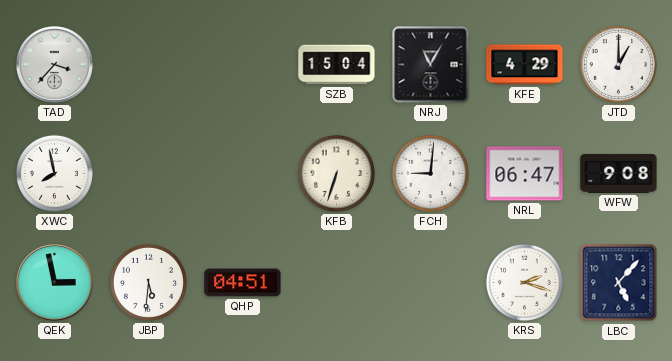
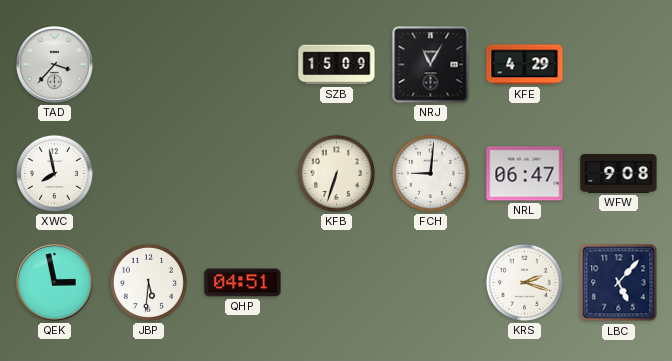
SZB: 15:04 -> 15:09 (337, 65)
JTD: 1:00 -> none (618, 64)
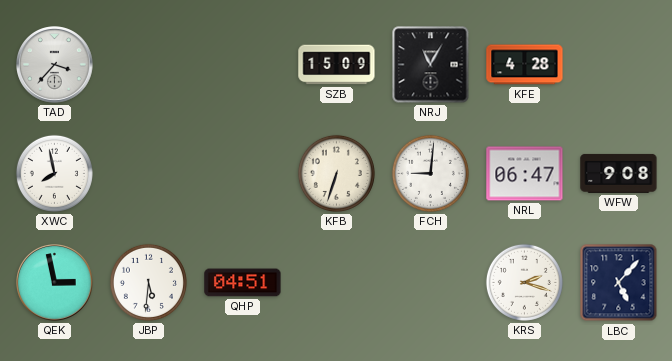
KFE: 4:29 -> 4:28 (525, 65)
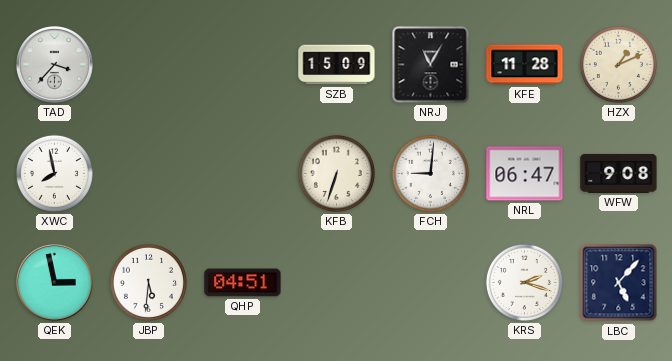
KFE: 4:28 -> 11:28 (525, 65)
HZX: none -> 1:11 (618, 64)
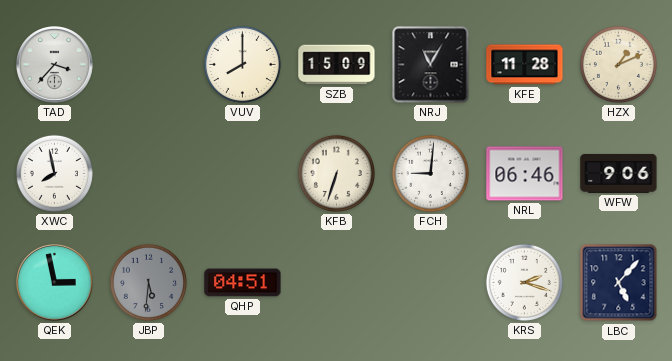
VUV: none -> 8:00 (242, 64)
NRL: 06:47 -> 06:46 (525, 174)
WFW: 9:08 -> 9:06 (619, 173)
JBP dial: white -> grey (148, 282)
